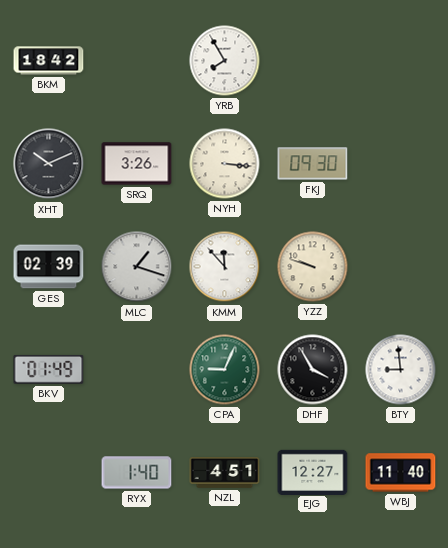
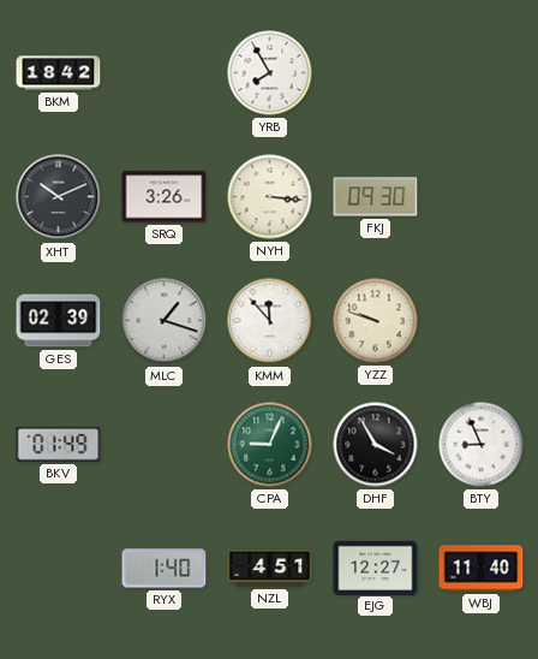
BTY: 8:59 -> 8:56 (482, 445)
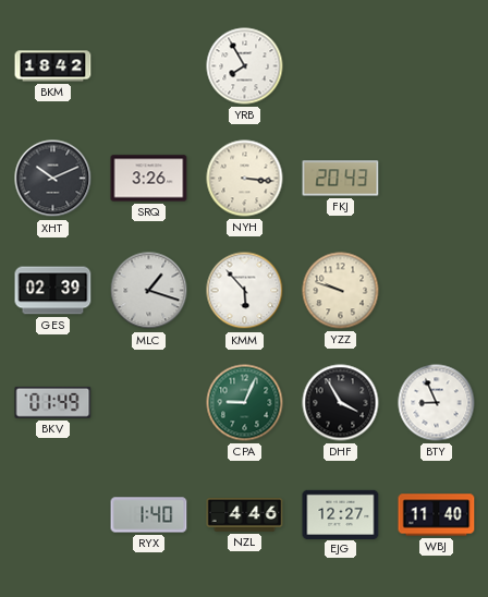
FKJ: 09:30 -> 20:43 (341, 179)
KMM: 11:53 -> 5:53 (245, 291)
NZL: 4:51 -> 4:46 (245, 515)
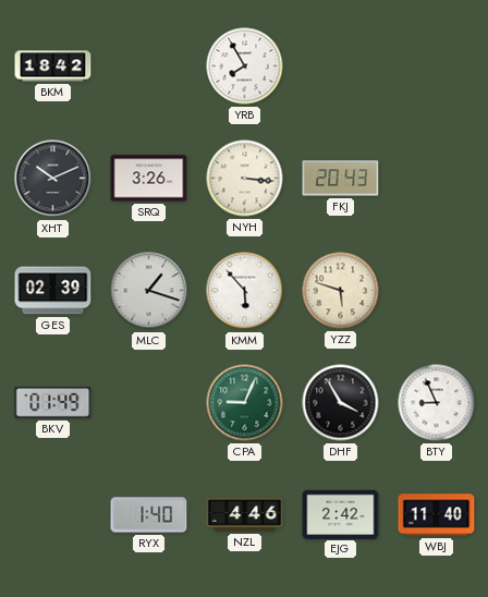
YZZ: 9:48 -> 5:48 (341, 291)
EJG: 12:27 -> 2:42 (341, 514)
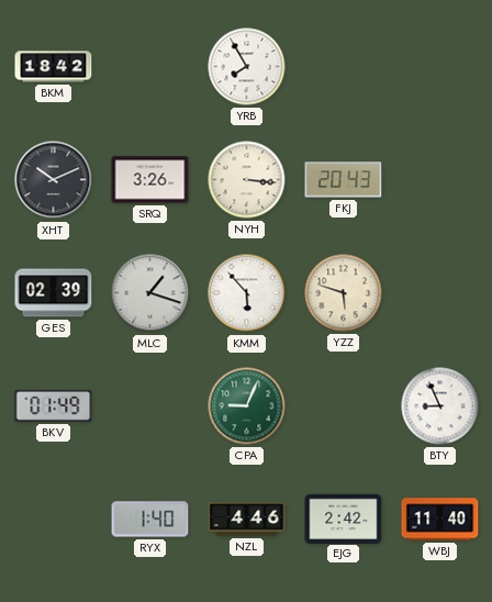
DHF: 3:55 -> none (341, 403)
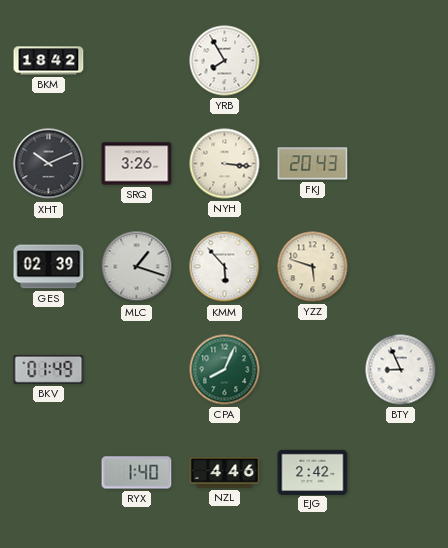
CPA: 9:04 -> 8:04 (225, 370)
WBJ: 11:40 -> none (440, 520)
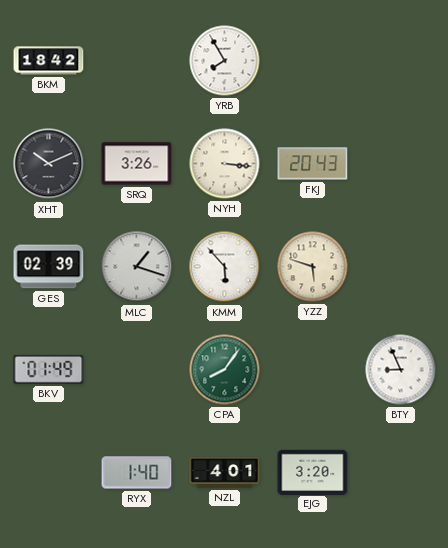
CPA: 8:04 -> 8:06 (225, 370)
NZL: 4:46 -> 4:01 (225, 473)
EJG: 2:42 -> 3:20 (313, 472)
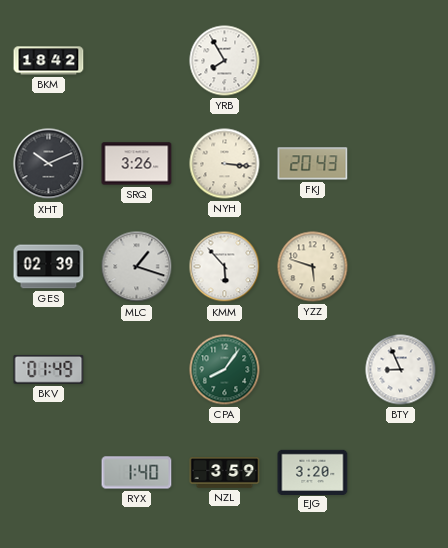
NZL: 4:01 -> 3:59 (225, 473)
